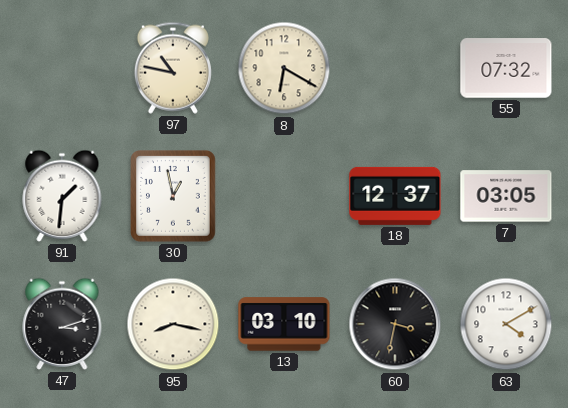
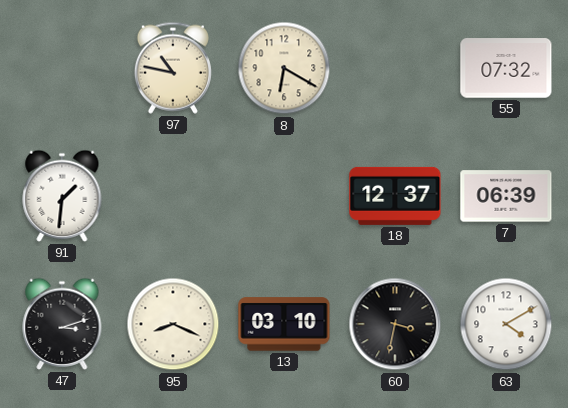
30: 12:58 -> none (174, 197)
7: 03:05 -> 06:39 (506, 196)
95: 8:17 -> 8:19 (173, 324)
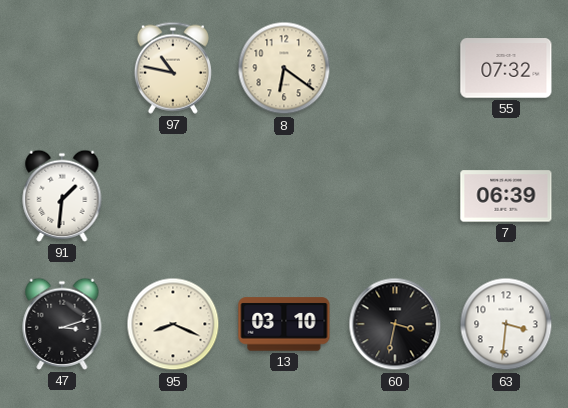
8: 6:20 -> 6:21 (284, 68)
18: 12:37 -> none (395, 196)
63: 4:10 -> 3:31 (506, 324)
